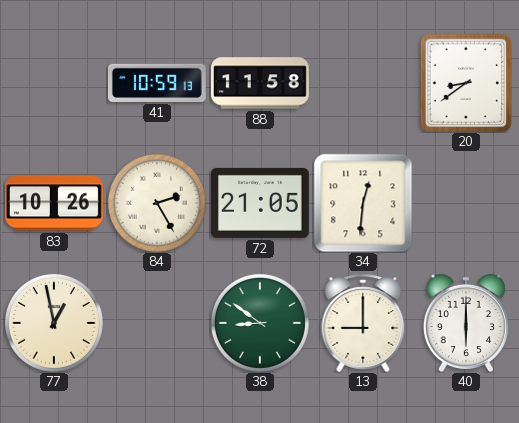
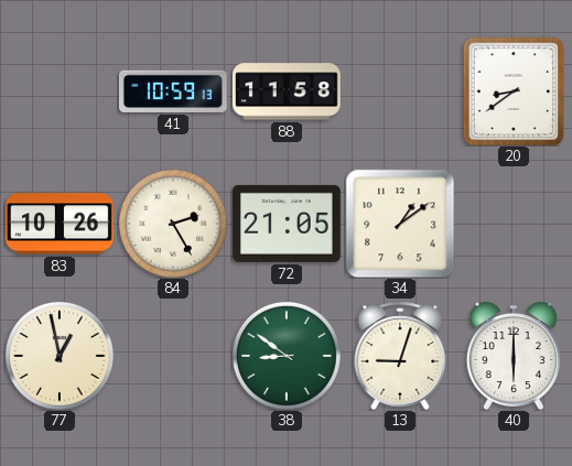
34: 12:31 -> 1:09 (400, 224)
13: 9:00 -> 9:03 (400, 356)
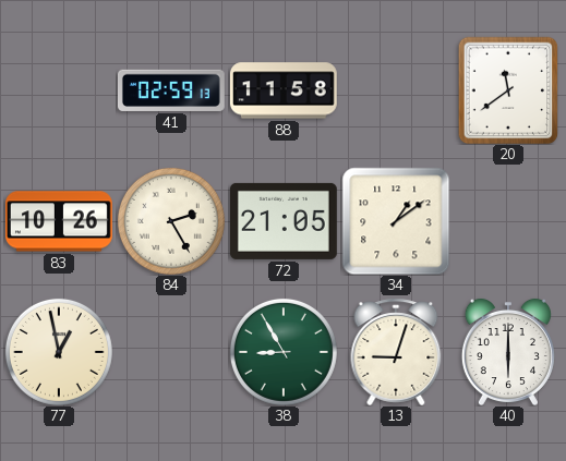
41: 10:59 -> 02:59 (171, 90)
20: 8:39 -> 11:39 (508, 90)
38: 8:51 -> 8:55 (284, 352)
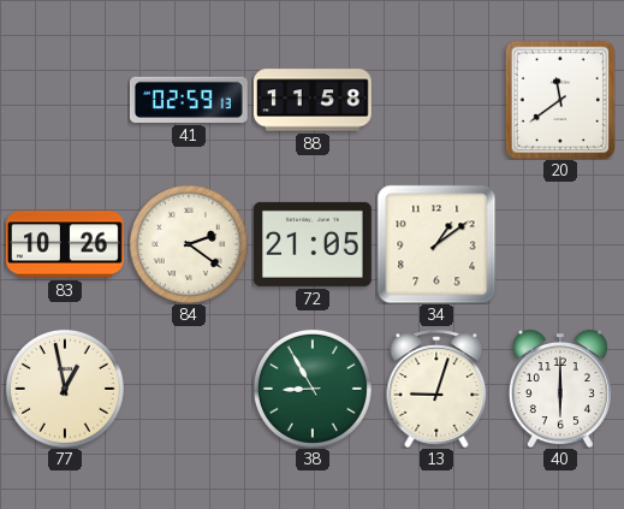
84: 2:25 -> 2:21 (189, 244)
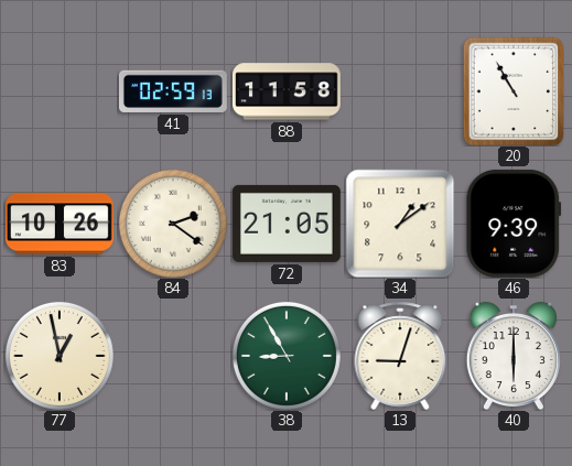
20: 11:39 -> 10:55 (514, 91)
46: none -> 9:39 (514, 224)
